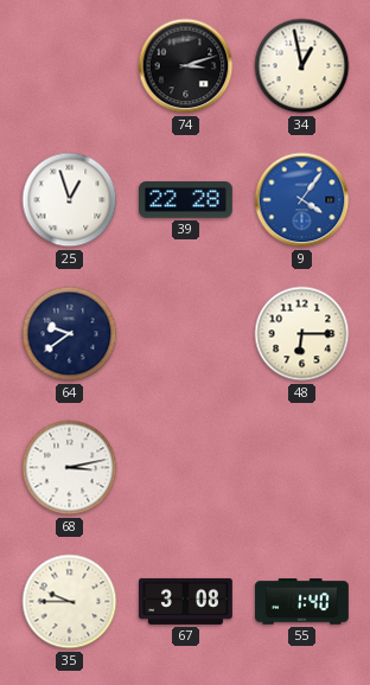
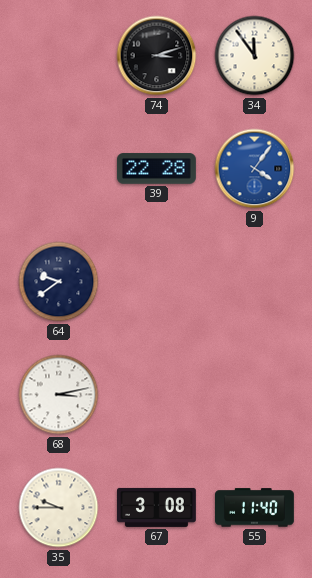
34: 12:58 -> 11:54 (255, 56)
25: 12:57 -> none (70, 200)
48: 6:15 -> none (302, 334)
55: 1:40 -> 11:40 (255, 508)
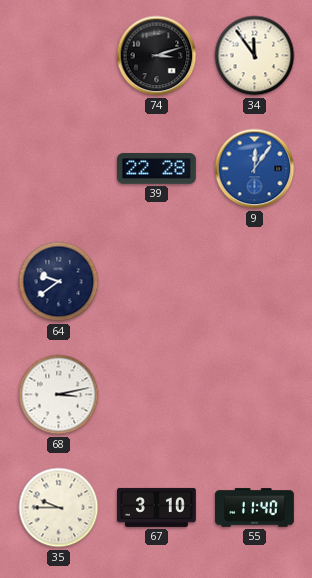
9: 4:06 -> 12:06 (255, 169)
67: 3:08 -> 3:10 (157, 507)
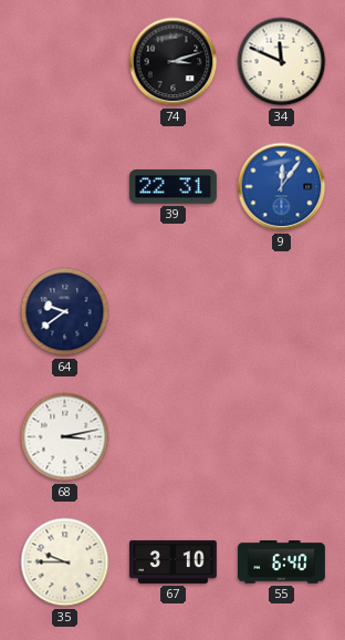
34: 11:54 -> 11:49 (282, 62)
39: 22:28 -> 22:31 (172, 187)
55: 11:40 -> 6:40 (282, 562)
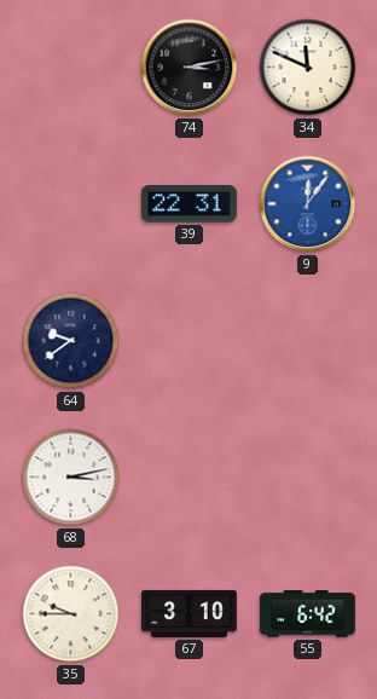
74: 3:12 -> 3:13 (190, 68)
55: 6:40 -> 6:42 (308, 614)
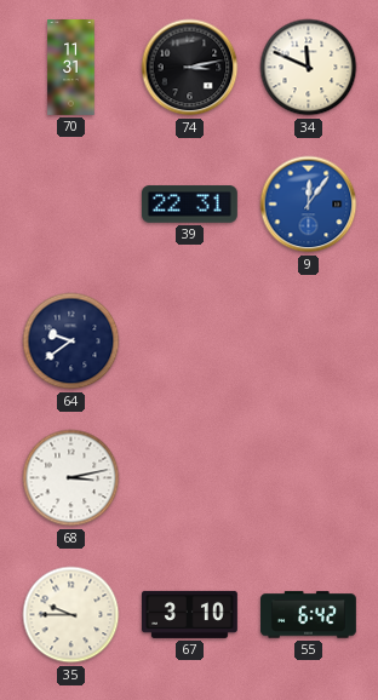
70: none -> 11:31 (71, 68)
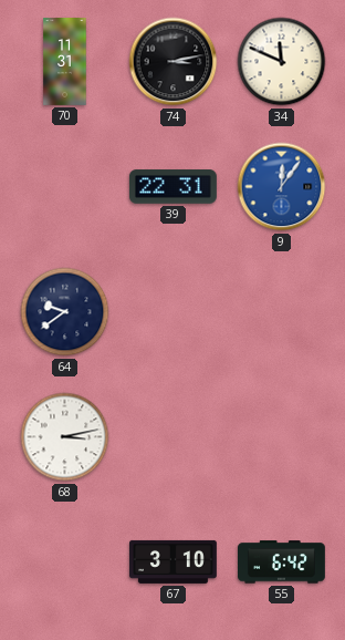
35: 9:45 -> none (71, 615)
